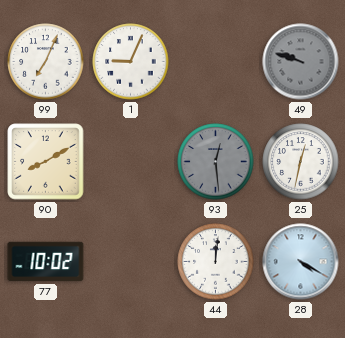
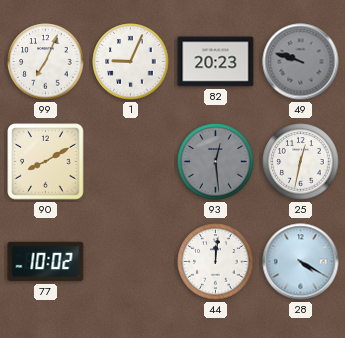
82: none -> 20:23 (216, 62)
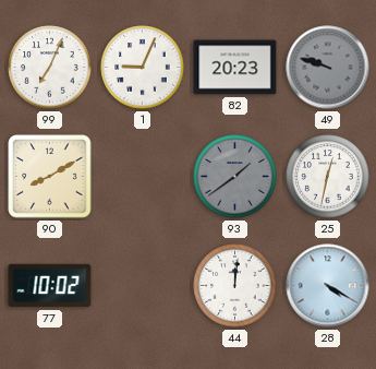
93: 12:29 -> 1:39 (235, 177)
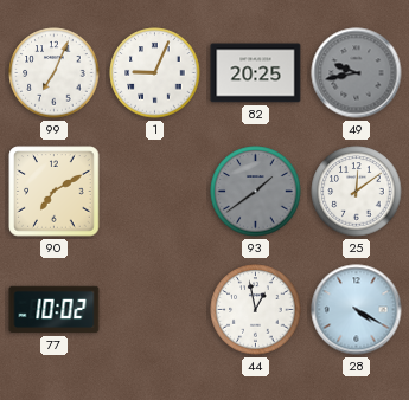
82: 20:23 -> 20:25 (256, 73)
49: 9:48 -> 9:43 (357, 73)
90: 8:10 -> 7:10 (55, 192)
25: 12:32 -> 12:09 (357, 192)
44: 12:01 -> 12:58 (256, 310)
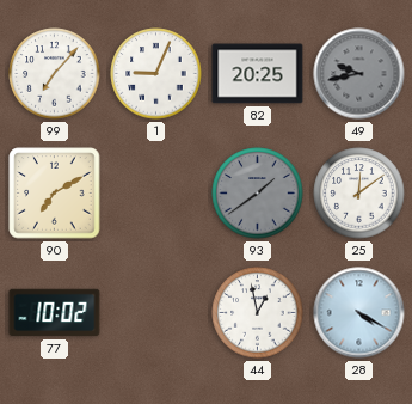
99: 7:04 -> 7:07 (55, 74)
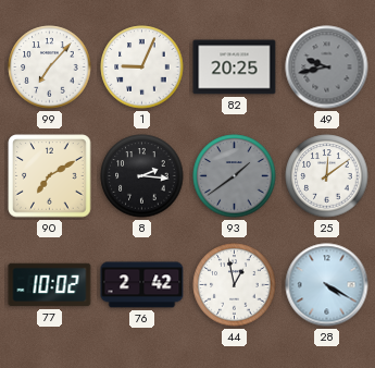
8: none -> 2:16 (142, 176)
76: none -> 2:42 (142, 285)
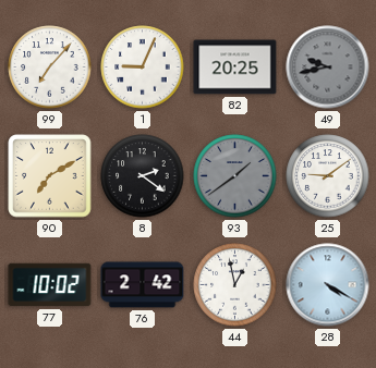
8: 2:16 -> 2:21 (143, 176)
25: 12:09 -> 9:09 (328, 176)
